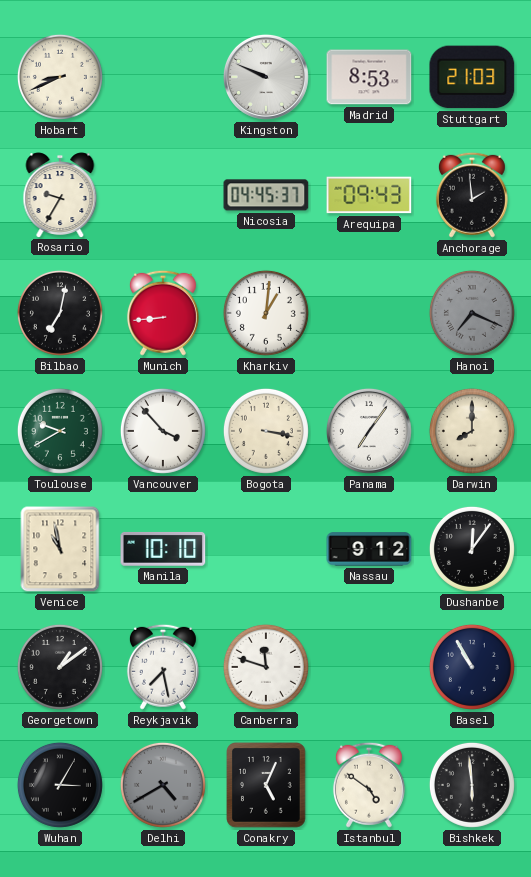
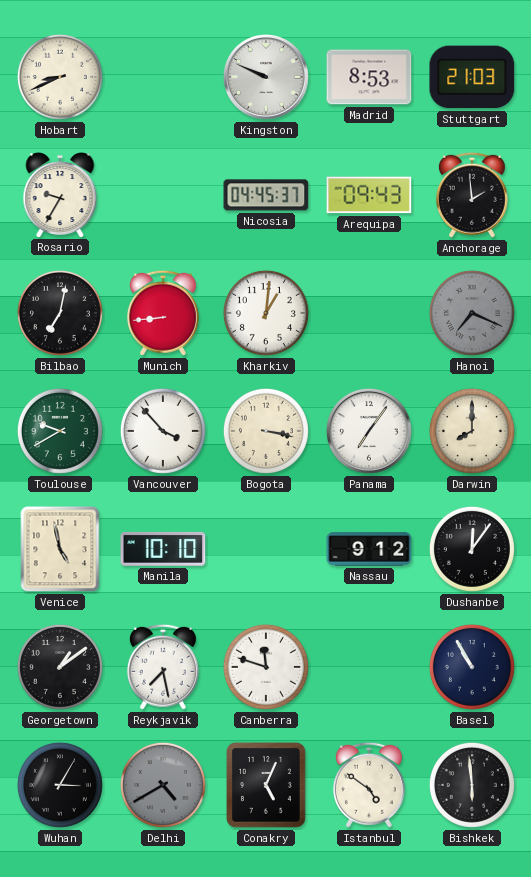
Venice: 10:58 -> 4:58 (60, 549)
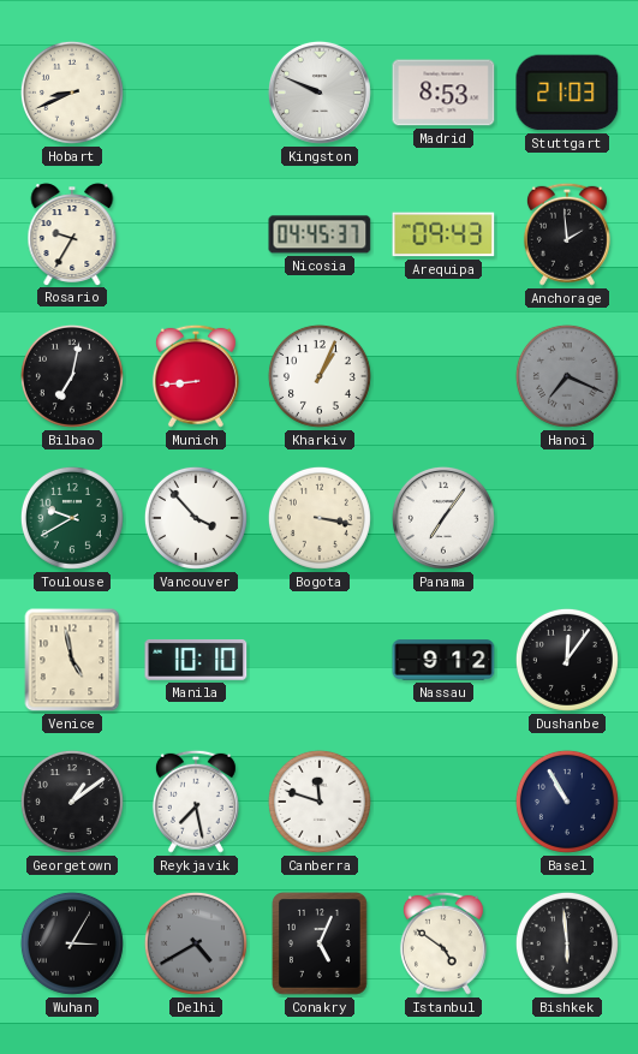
Kharkiv: 1:01 -> 1:04 (320, 376)
Darwin: 8:00 -> none (472, 431)
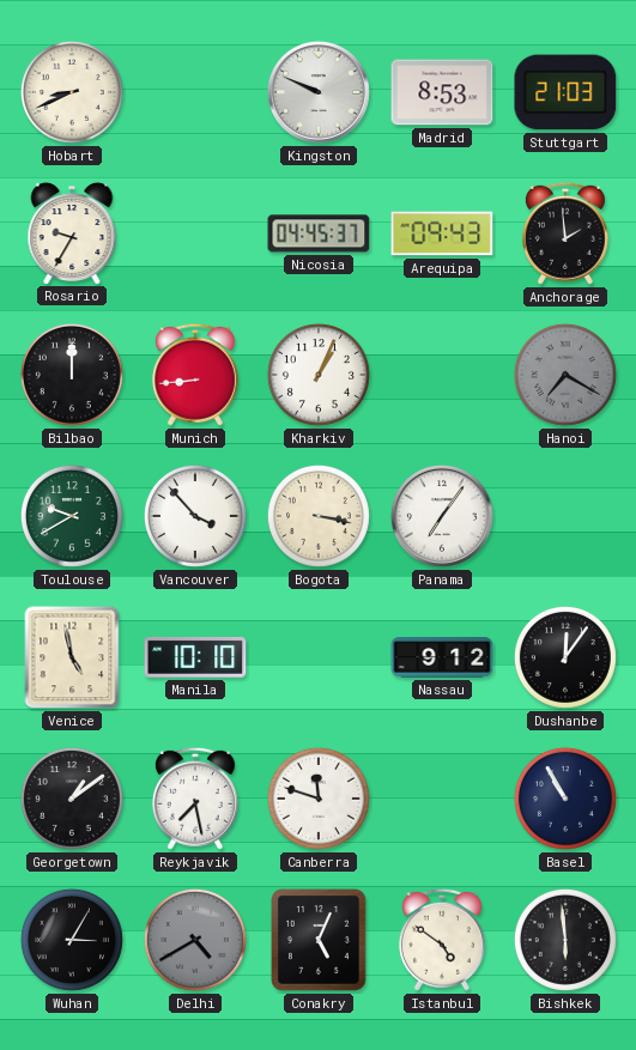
Bilbao: 7:02 -> 12:00 (72, 375)
Hanoi: 7:19 -> 7:20 (565, 375)
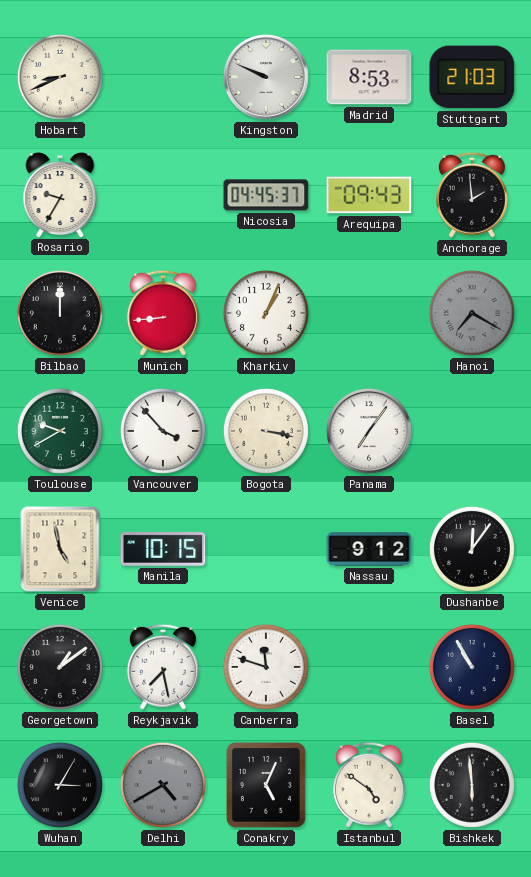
Manila: 10:10 -> 10:15 (163, 549)
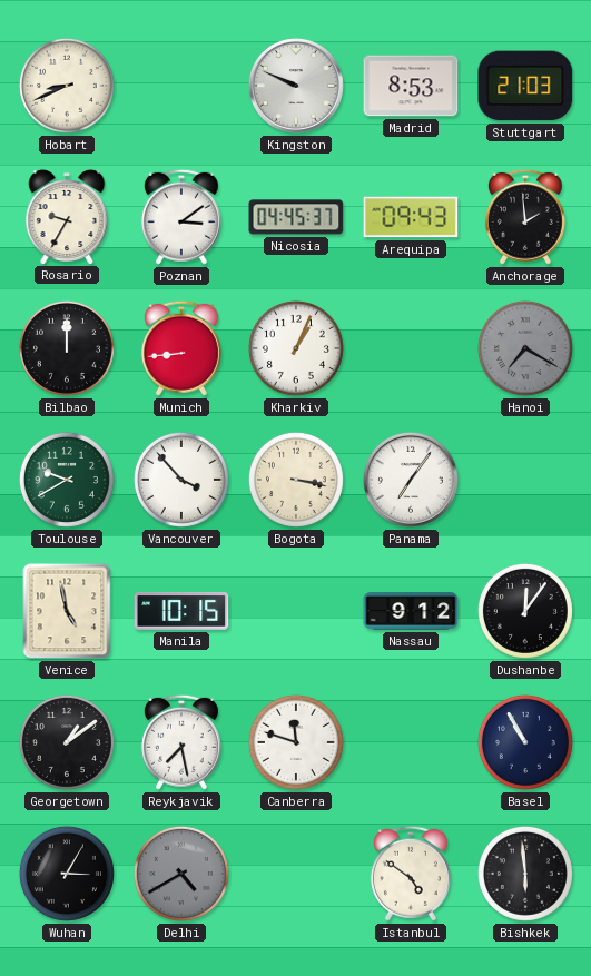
Poznan: none -> 3:09 (181, 217)
Conakry: 5:04 -> none (267, 786)
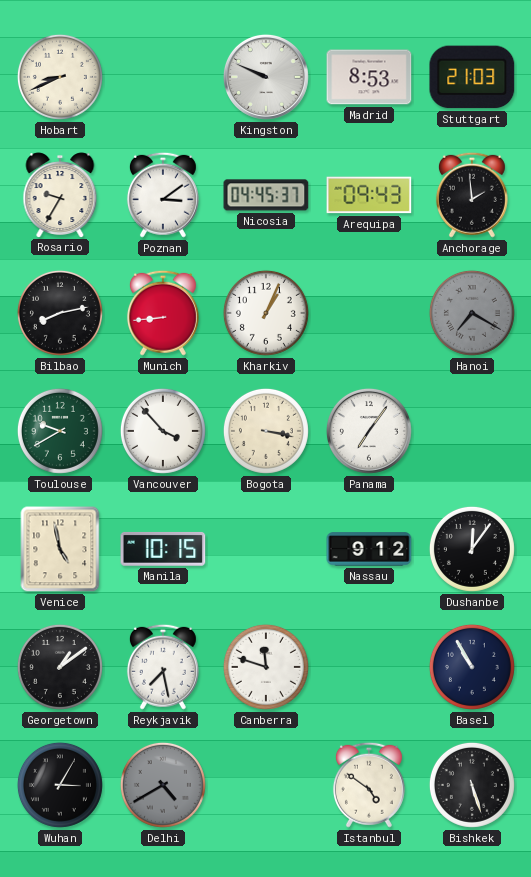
Bilbao: 12:00 -> 8:13 (60, 313)
Bishkek: 5:59 -> 5:27 (472, 785)
